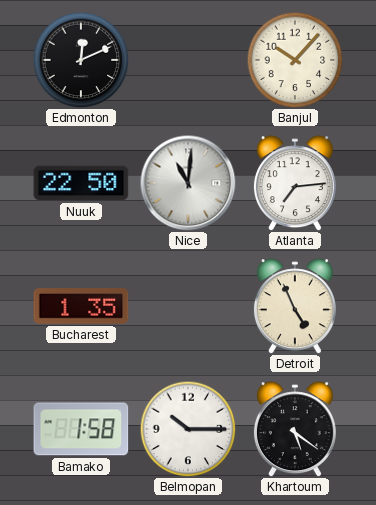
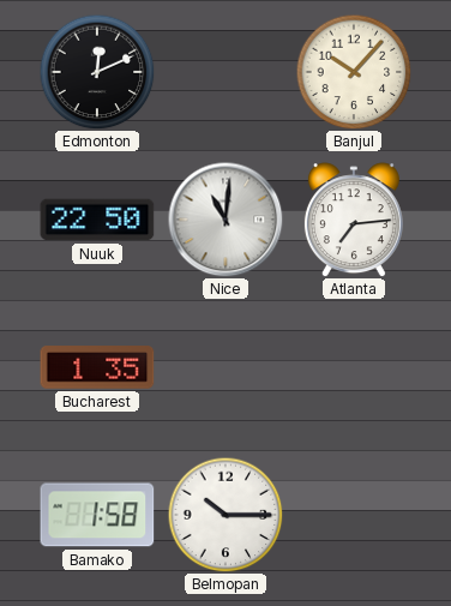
Detroit: 4:56 -> none (295, 306)
Khartoum: 5:21 -> none (295, 429)
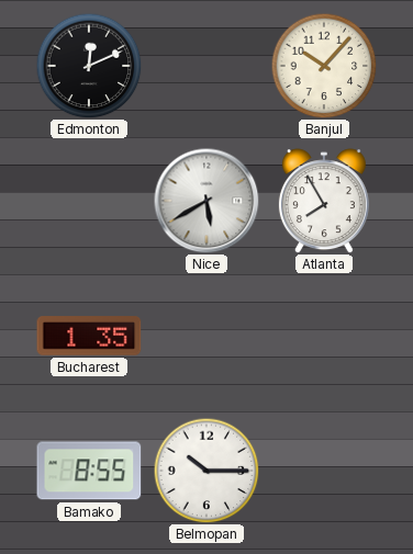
Nuuk: 22:50 -> none (97, 220)
Nice: 11:01 -> 5:40 (206, 201)
Atlanta: 7:14 -> 7:55 (324, 201)
Bamako: 1:58 -> 8:55 (89, 471)
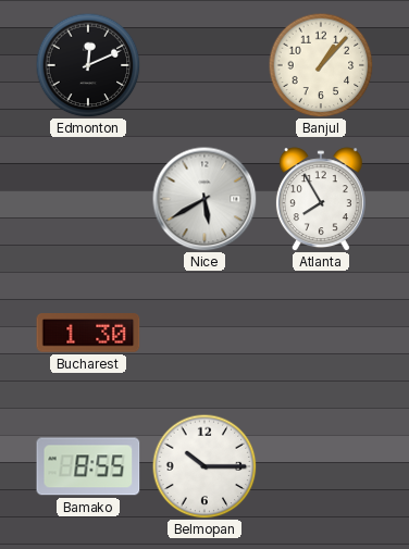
Banjul: 10:07 -> 1:07 (321, 65)
Bucharest: 1:35 -> 1:30 (88, 333)
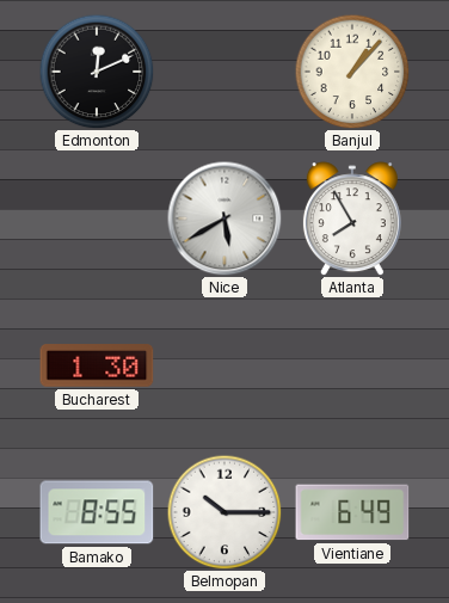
Vientiane: none -> 6:49 (352, 512)
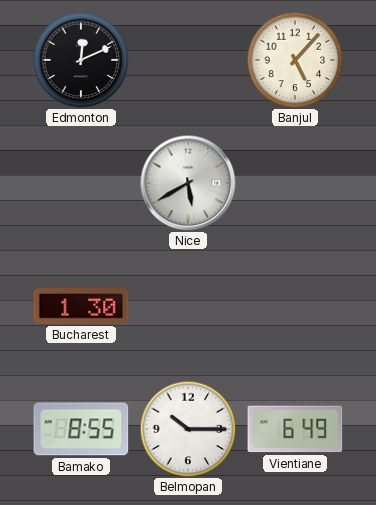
Banjul: 1:07 -> 5:07 (295, 60)
Atlanta: 7:55 -> none (352, 219)
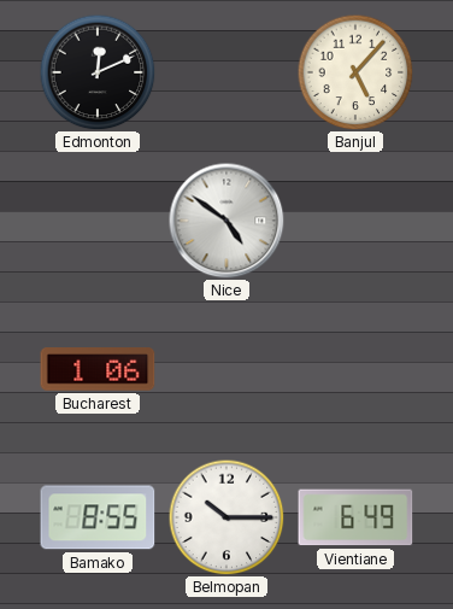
Nice: 5:40 -> 4:51 (226, 221)
Bucharest: 1:30 -> 1:06 (98, 369)
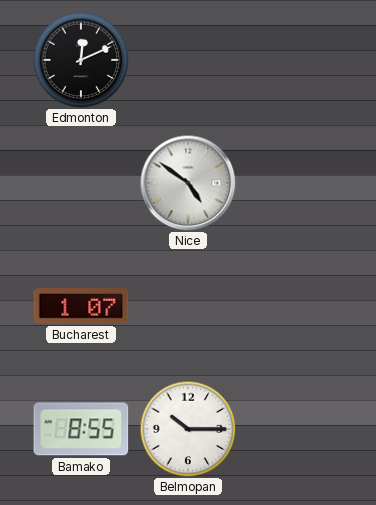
Banjul: 5:07 -> none (355, 72)
Bucharest: 1:06 -> 1:07 (81, 306)
Vientiane: 6:49 -> none (355, 517)
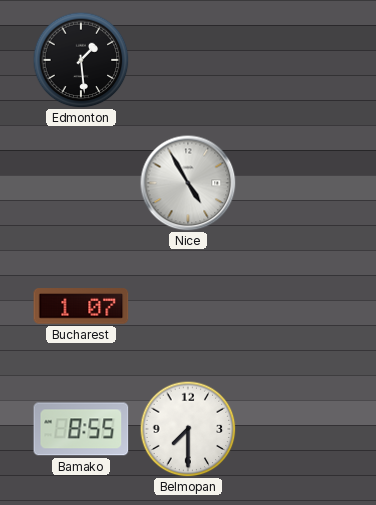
Edmonton: 12:11 -> 1:29 (81, 60)
Nice: 4:51 -> 4:55 (188, 183)
Belmopan: 10:15 -> 7:30 (188, 429)
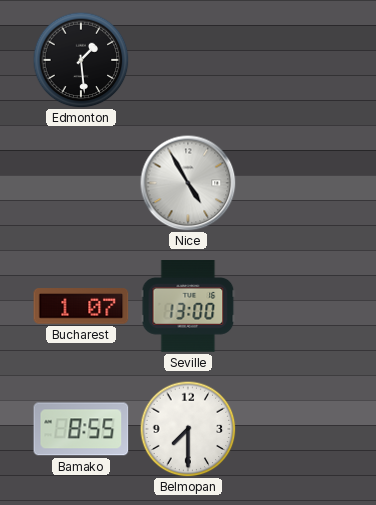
Seville: none -> 13:00 (188, 307)
